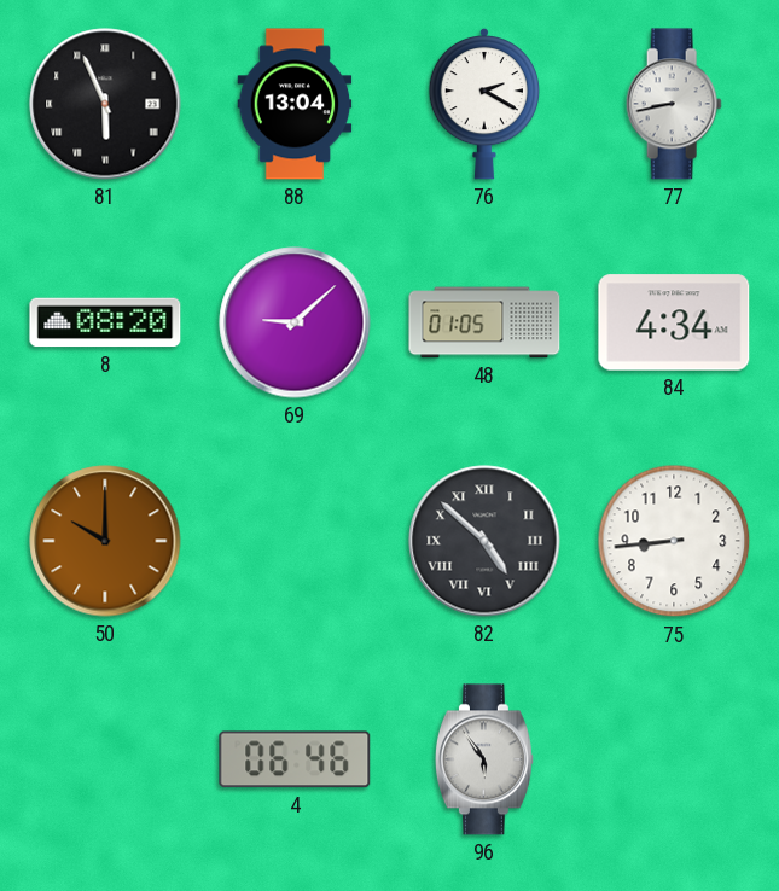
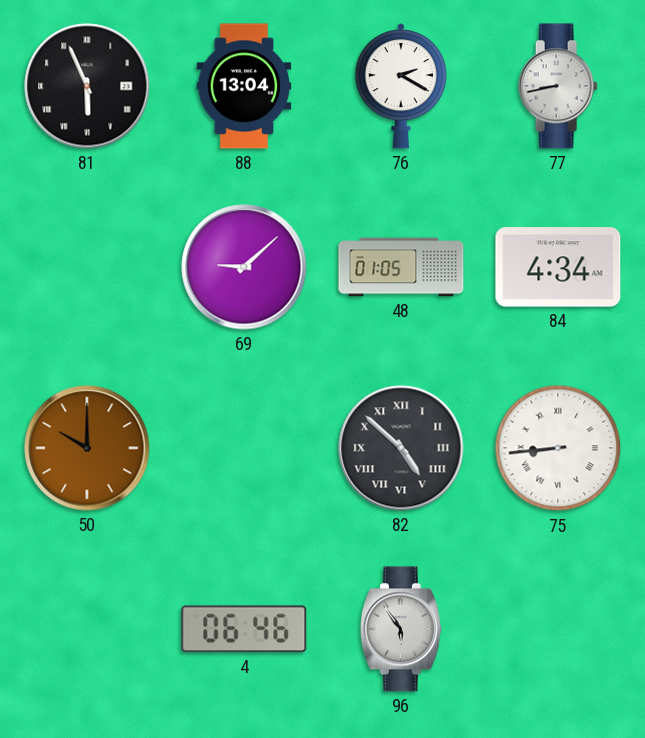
8: 08:20 -> none (105, 322)
75 numerals: Arabic -> Roman (558, 448)
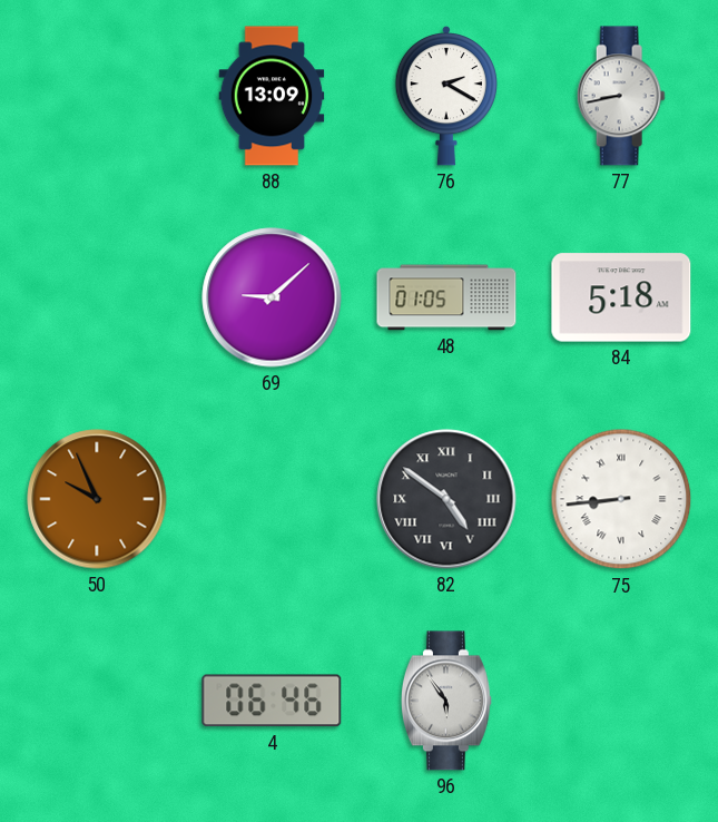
81: 5:56 -> none (87, 86)
88: 13:04 -> 13:09 (272, 96)
84: 4:34 -> 5:18 (621, 297)
50: 10:00 -> 9:56 (97, 499)
82: 4:52 -> 4:51 (446, 499)
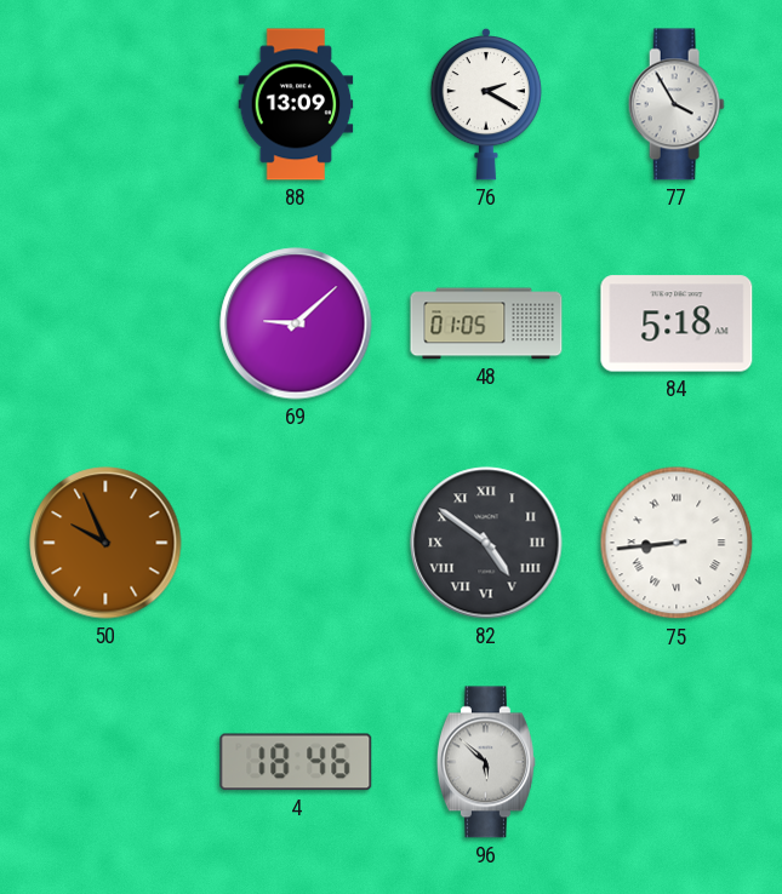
77: 8:43 -> 3:55 (677, 104)
4: 06:46 -> 18:46 (296, 762)
96: 5:54 -> 5:52 (486, 762)
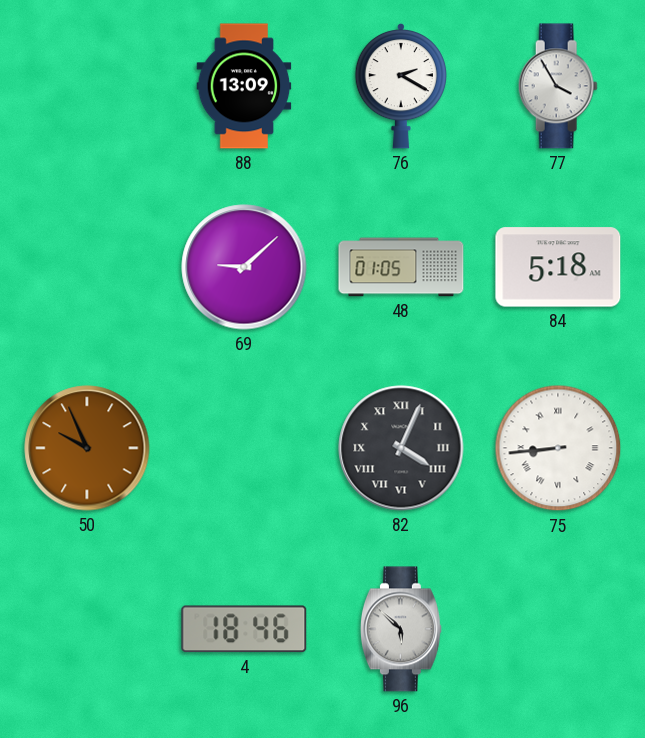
82: 4:51 -> 4:04 (401, 448)
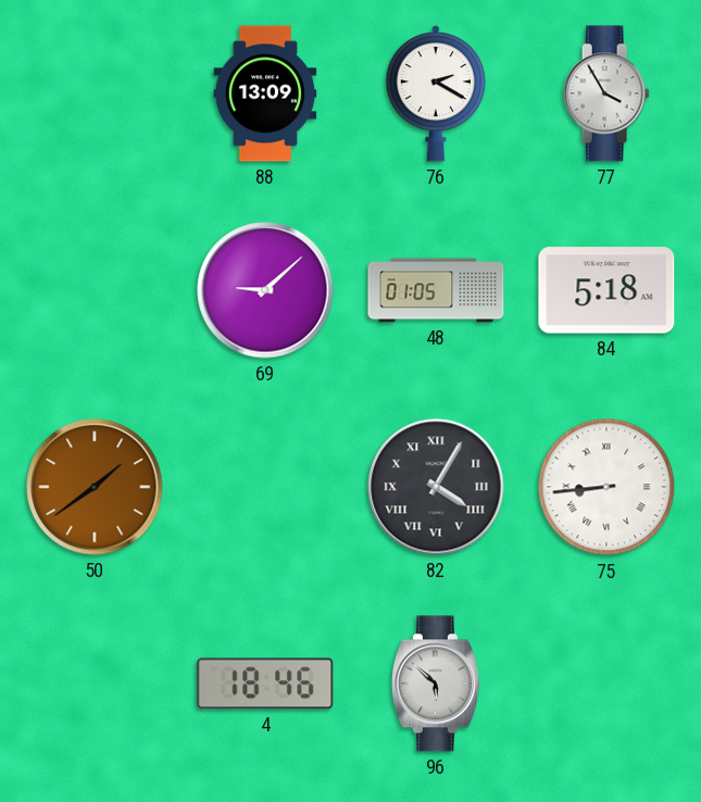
50: 9:56 -> 1:39 (95, 487)
82: 4:04 -> 4:05 (436, 487)
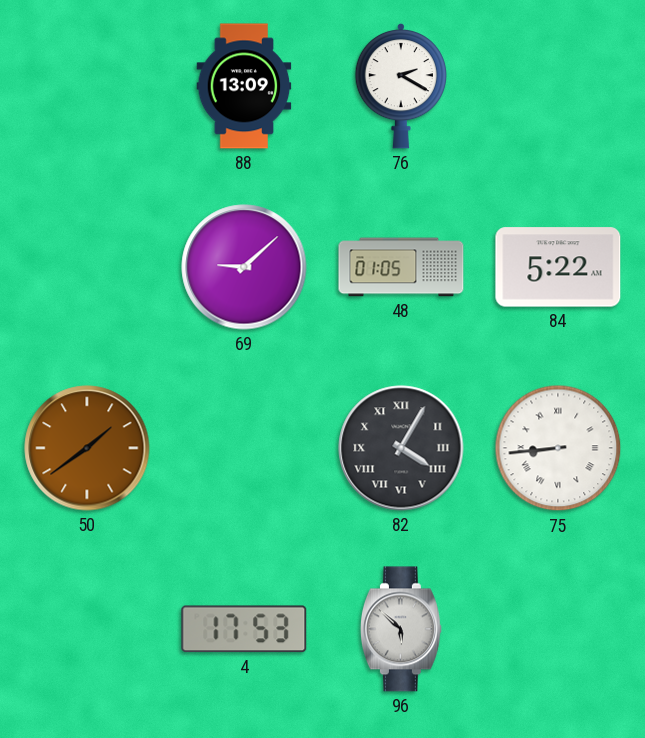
77: 3:55 -> none (606, 93)
84: 5:18 -> 5:22 (558, 267)
4: 18:46 -> 17:53 (244, 629)
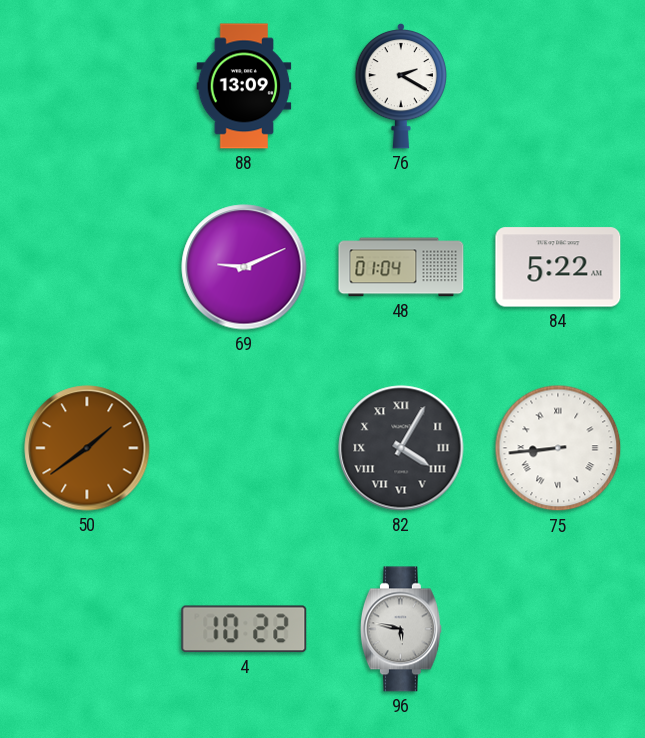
69: 9:08 -> 9:11 (244, 267)
48: 01:05 -> 01:04 (401, 267)
4: 17:53 -> 10:22 (244, 629)
96: 5:52 -> 5:47 (401, 629)
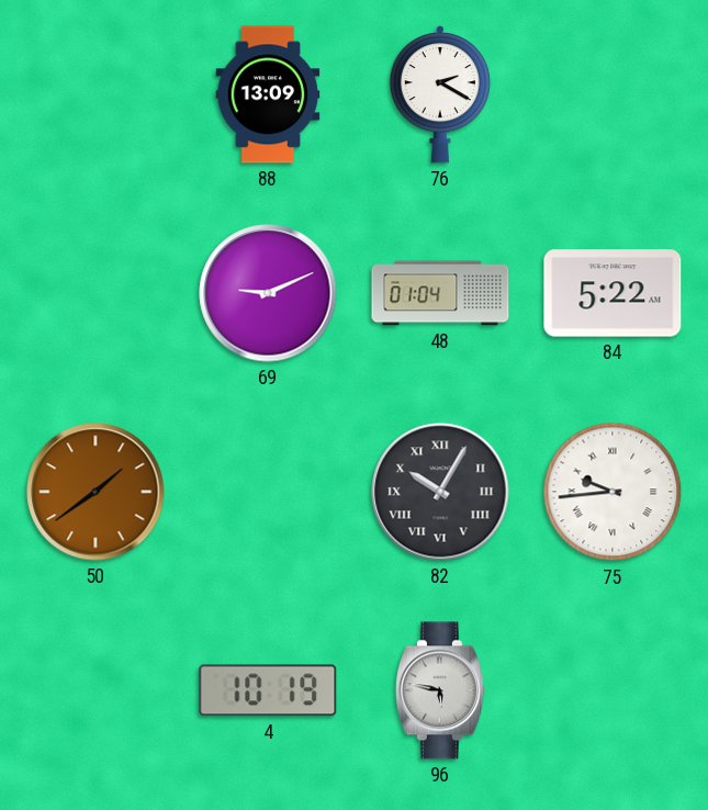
82: 4:05 -> 10:05 (440, 492)
75: 8:44 -> 9:44 (613, 492)
4: 10:22 -> 10:19 (268, 690)
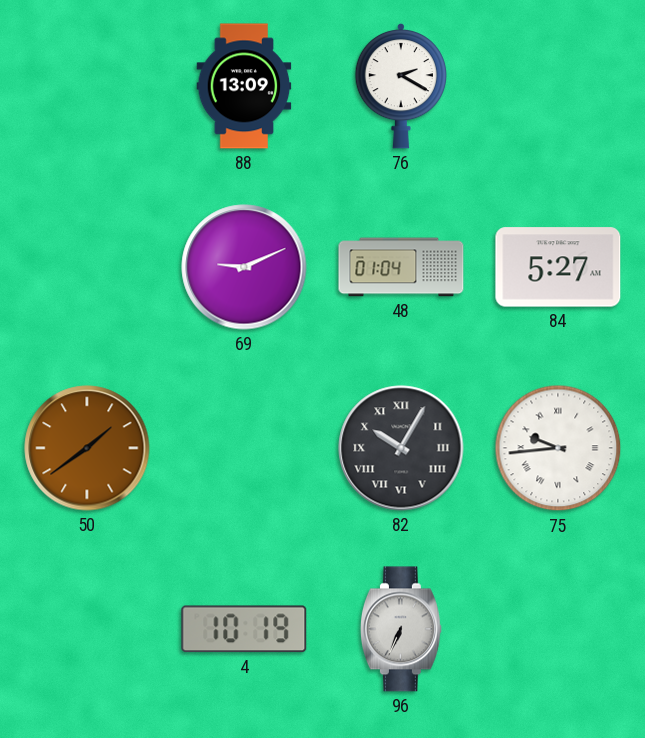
84: 5:22 -> 5:27 (558, 267)
96: 5:47 -> 6:34 (401, 629)
